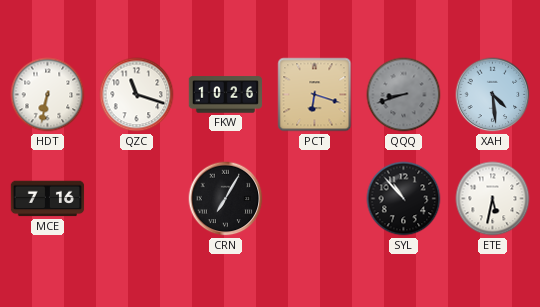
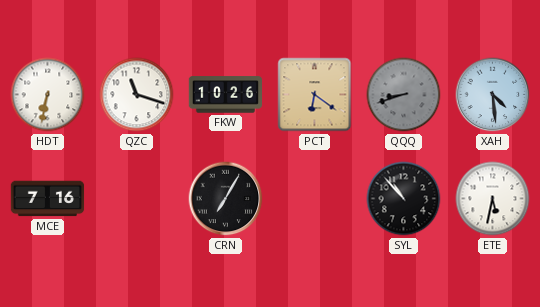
PCT: 6:18 -> 6:21 (315, 95)
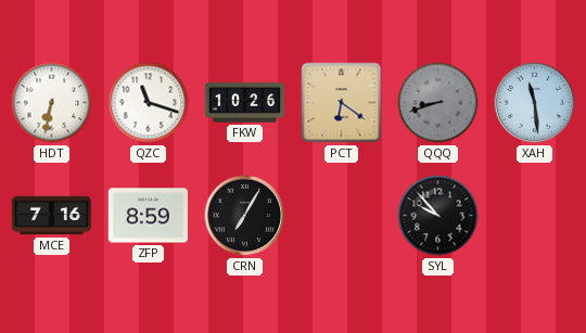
XAH: 4:29 -> 11:29 (535, 103)
ZFP: none -> 8:59 (149, 216)
SYL: 10:53 -> 9:53 (438, 216)
ETE: 5:32 -> none (493, 199)
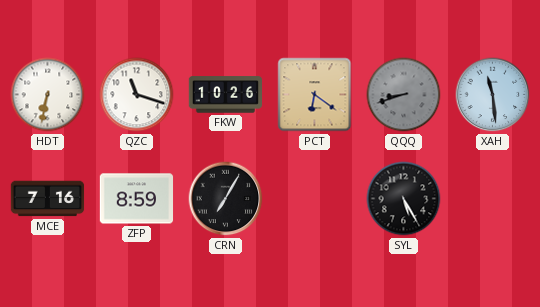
SYL: 9:53 -> 5:25 (404, 199)
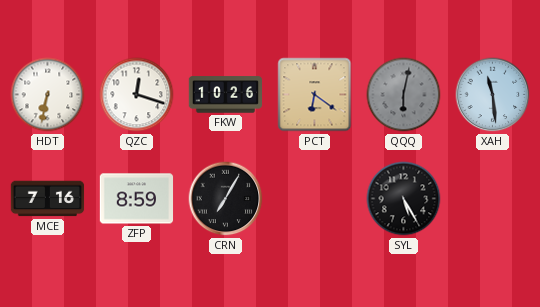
QZC: 11:18 -> 12:18 (137, 95)
QQQ: 8:42 -> 6:02 (404, 95)
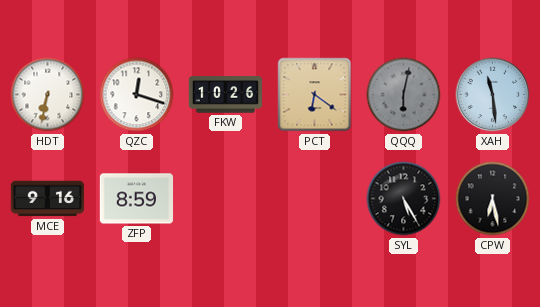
MCE: 7:16 -> 9:16 (48, 199)
CRN: 7:05 -> none (226, 199)
CPW: none -> 6:28 (493, 199)
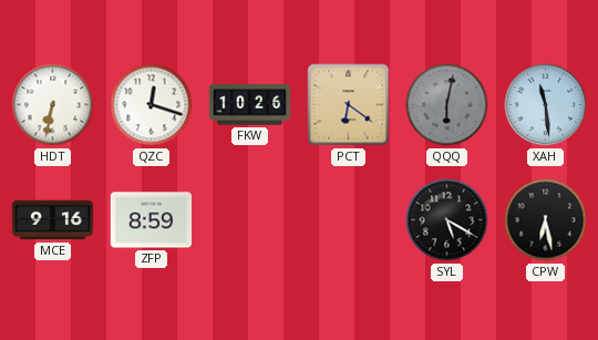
SYL: 5:25 -> 5:20 (447, 220)
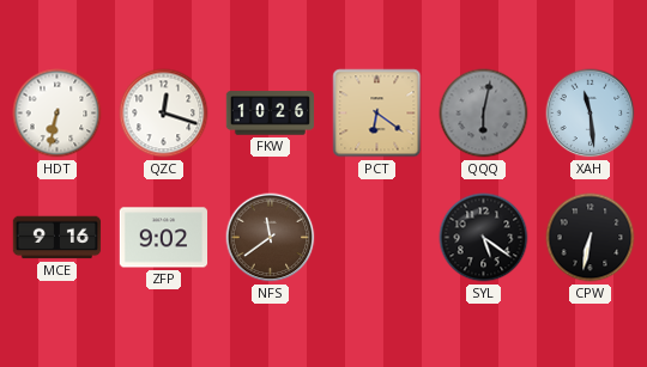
ZFP: 8:59 -> 9:02 (164, 238)
NFS: none -> 11:39 (271, 238)
SYL: 5:20 -> 5:21 (484, 238)
CPW: 6:28 -> 6:32 (591, 238)
